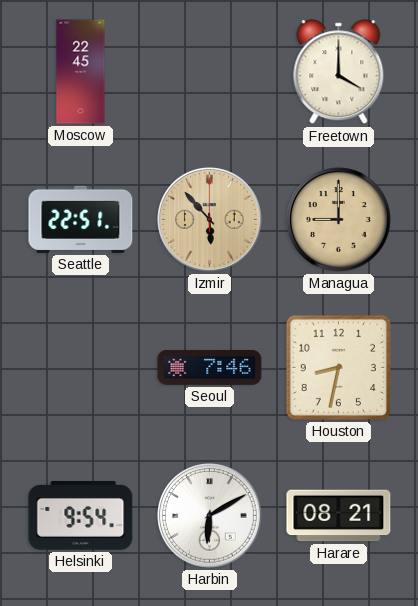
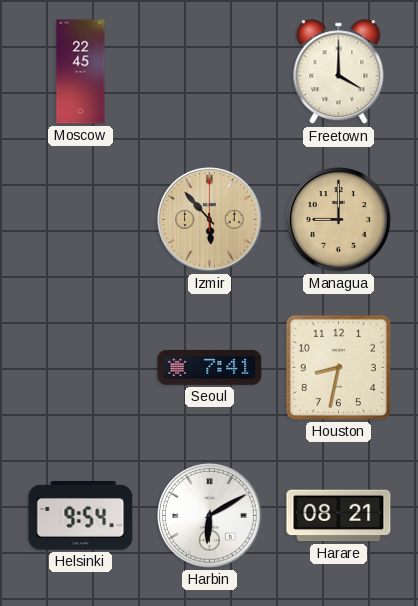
Seattle: 22:51 -> none (81, 219)
Seoul: 7:46 -> 7:41 (210, 367)
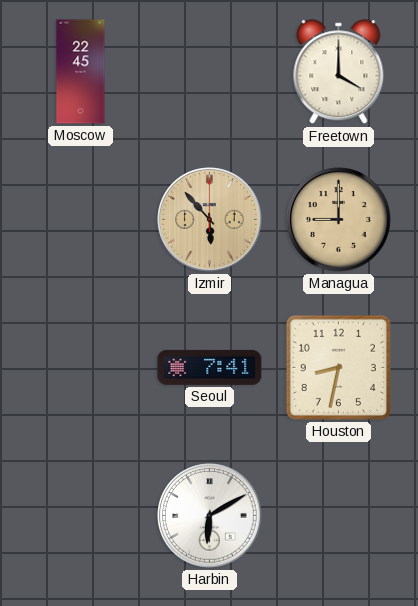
Helsinki: 9:54 -> none (81, 516)
Harare: 08:21 -> none (339, 516)
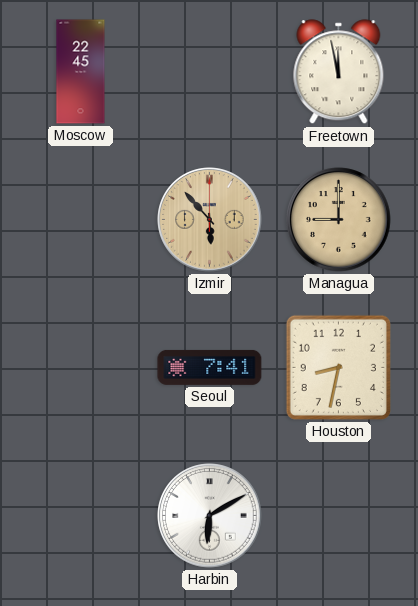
Freetown: 4:00 -> 11:58 (339, 72)
